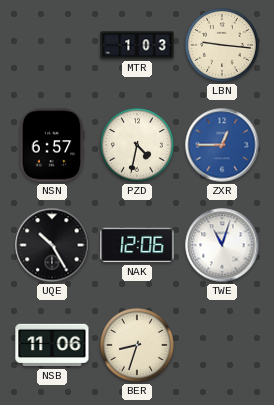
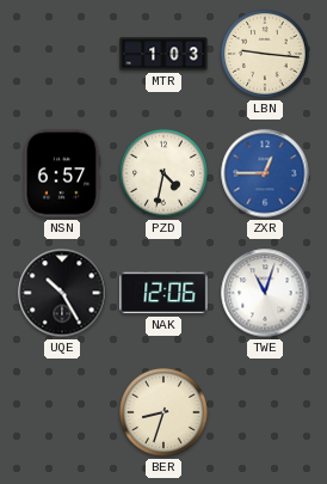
NSB: 11:06 -> none (52, 345)
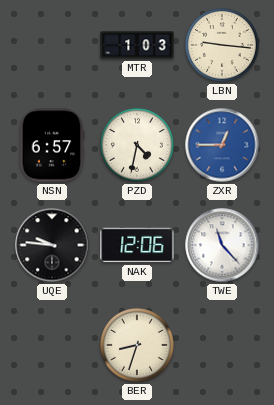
UQE: 10:25 -> 9:46 (52, 245)
TWE: 11:03 -> 11:23 (222, 245)
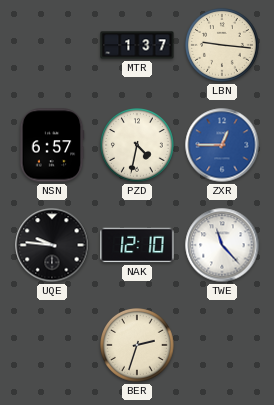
MTR: 1:03 -> 1:37 (137, 45)
NAK: 12:06 -> 12:10 (137, 245)
BER: 8:33 -> 2:33 (138, 346)
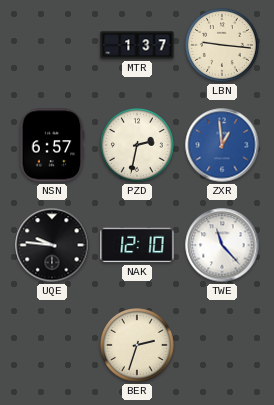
PZD: 4:32 -> 2:32 (138, 146)
ZXR: 12:45 -> 12:59 (222, 145)
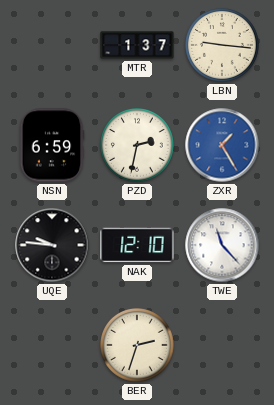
NSN: 6:57 -> 6:59 (52, 145)
ZXR: 12:59 -> 1:25 (222, 145)
